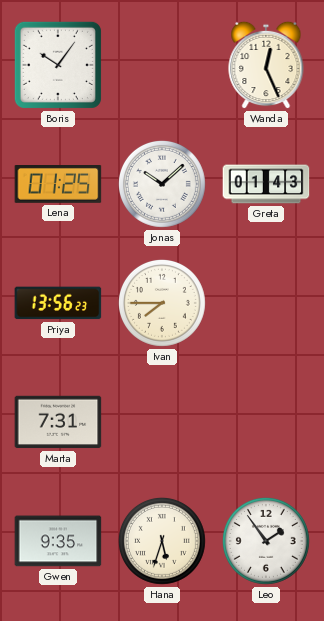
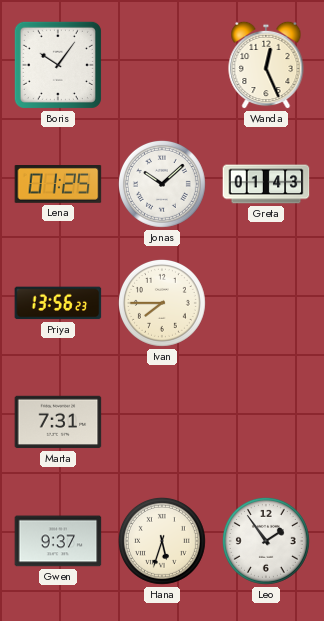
Gwen: 9:35 -> 9:37 (58, 541)
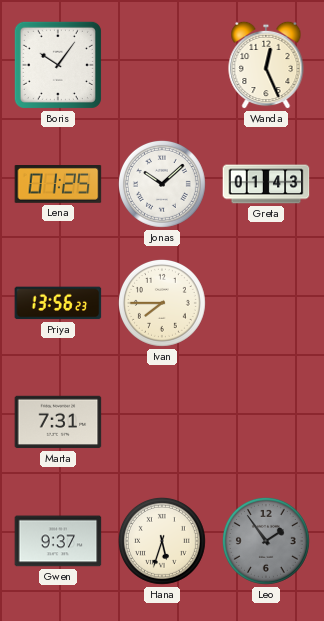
Leo dial: white -> grey (266, 541)
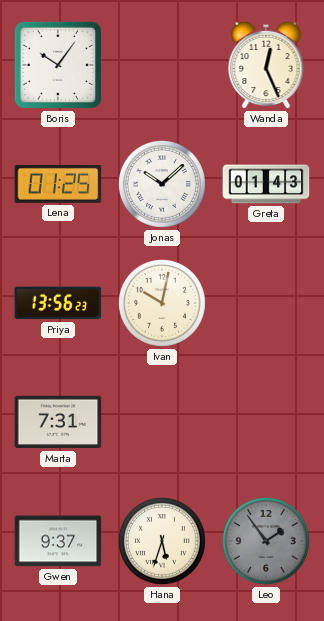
Ivan: 7:45 -> 10:02 (162, 303)
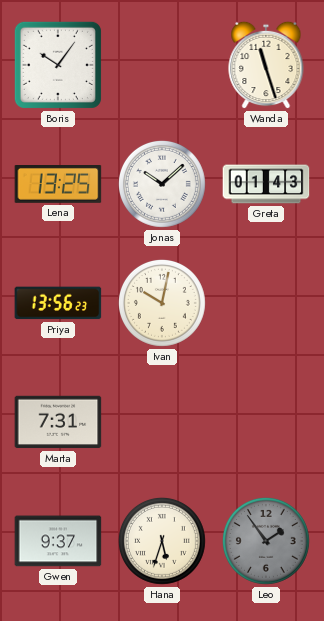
Wanda: 12:26 -> 11:27 (266, 65)
Lena: 01:25 -> 13:25 (58, 185)
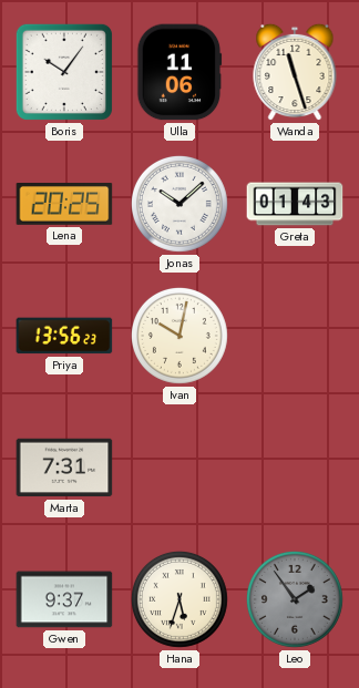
Ulla: none -> 11:06 (179, 72)
Lena: 13:25 -> 20:25 (64, 205)
